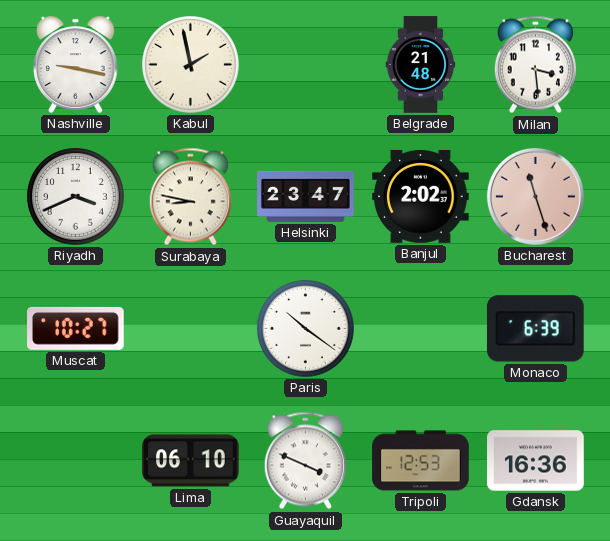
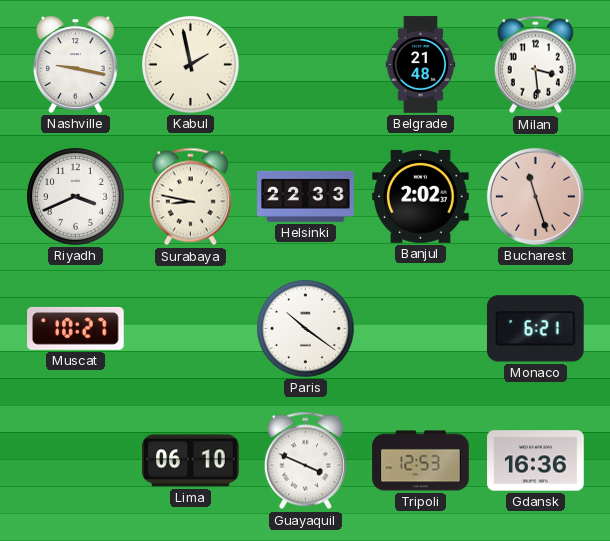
Helsinki: 23:47 -> 22:33 (306, 196)
Monaco: 6:39 -> 6:21 (535, 329)
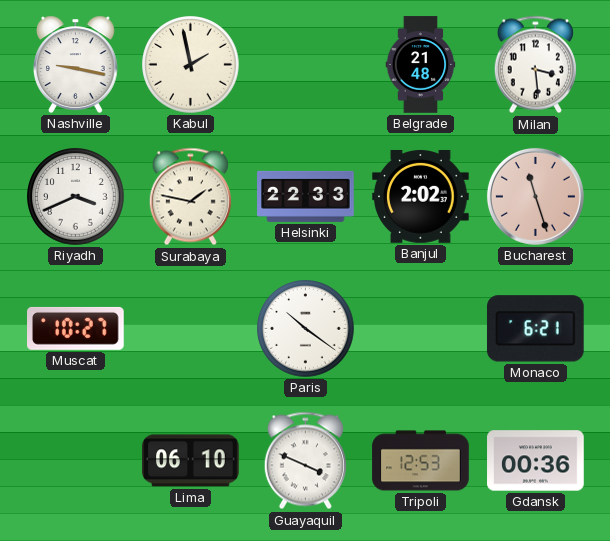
Surabaya: 8:47 -> 1:47 (190, 197)
Gdansk: 16:36 -> 00:36 (536, 461)
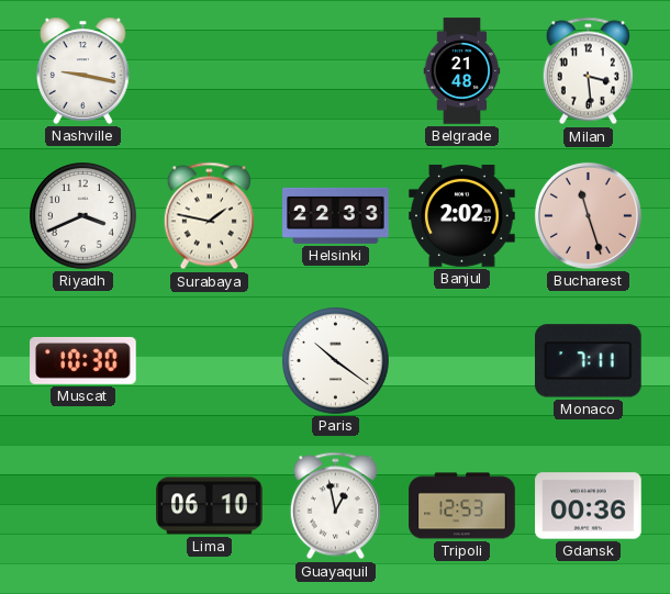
Kabul: 1:58 -> none (191, 65)
Muscat: 10:27 -> 10:30 (83, 360)
Monaco: 6:21 -> 7:11 (588, 361)
Guayaquil: 3:49 -> 12:58 (335, 506)
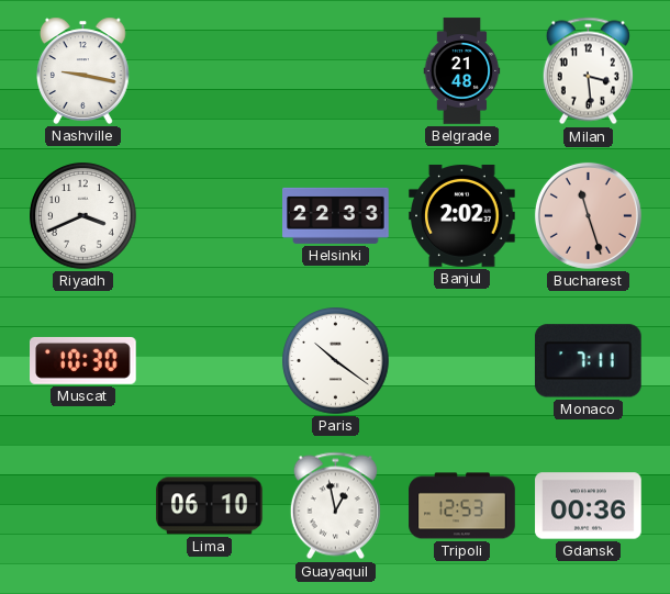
Surabaya: 1:47 -> none (209, 216)
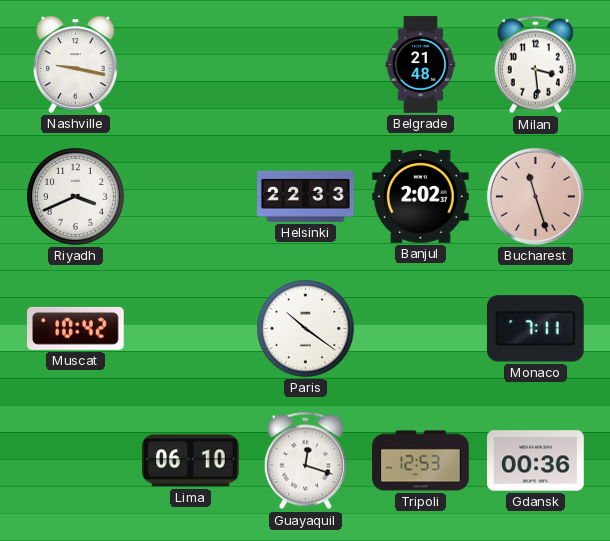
Muscat: 10:30 -> 10:42 (76, 328)
Guayaquil: 12:58 -> 12:18 (305, 461)
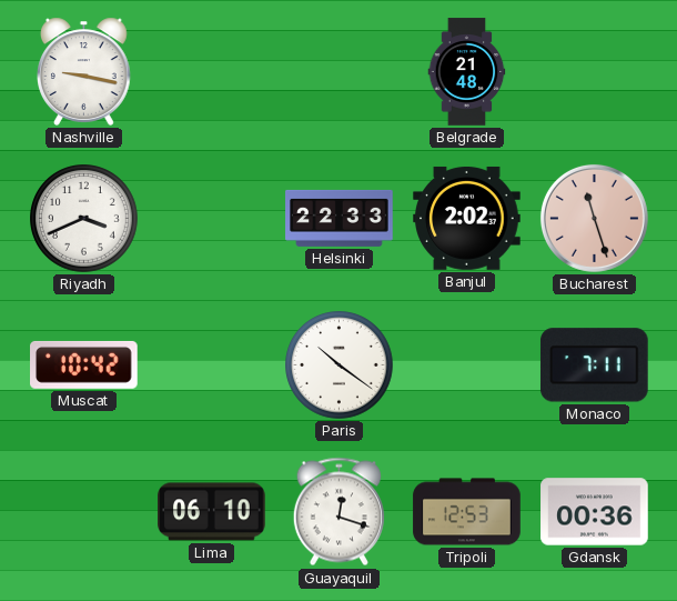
Milan: 3:29 -> none (535, 65)
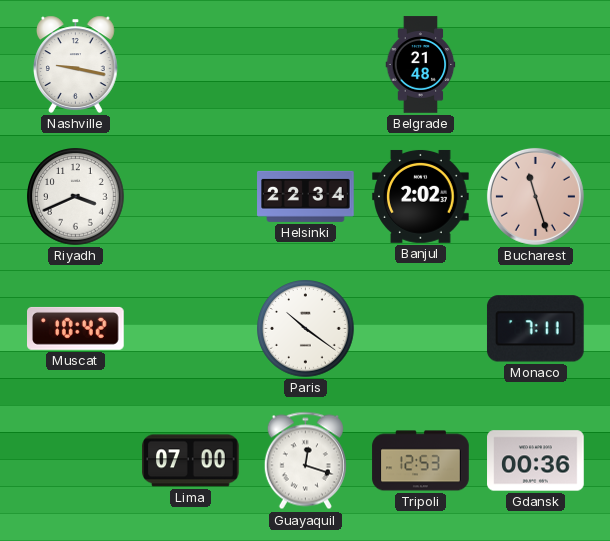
Helsinki: 22:33 -> 22:34 (306, 196)
Lima: 06:10 -> 07:00 (191, 461)
